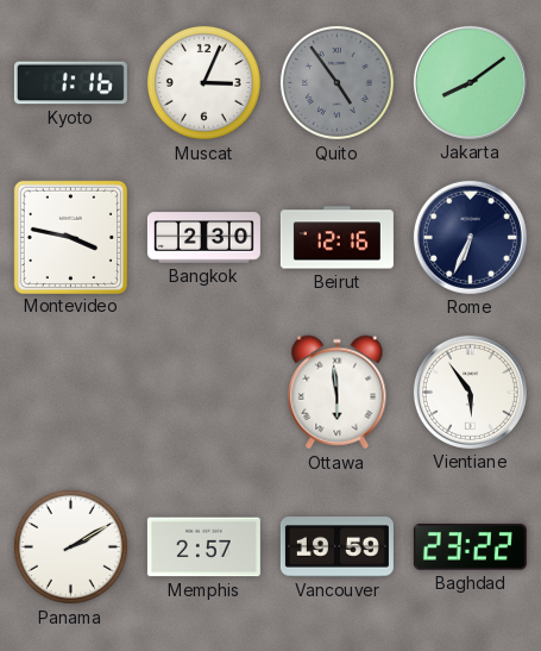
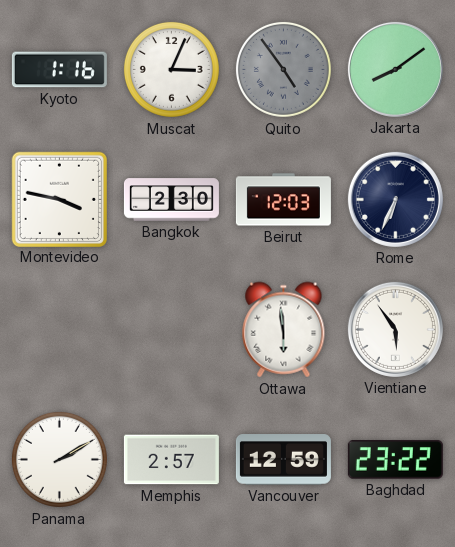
Beirut: 12:16 -> 12:03 (283, 200)
Vancouver: 19:59 -> 12:59 (283, 460)
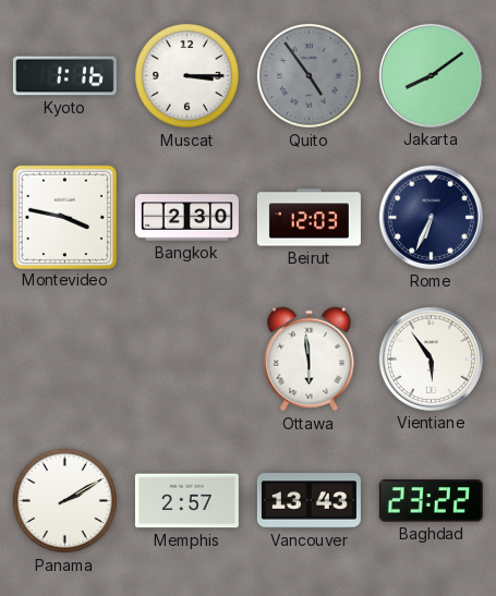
Muscat: 3:04 -> 3:15 (186, 75)
Vancouver: 12:59 -> 13:43 (309, 501)
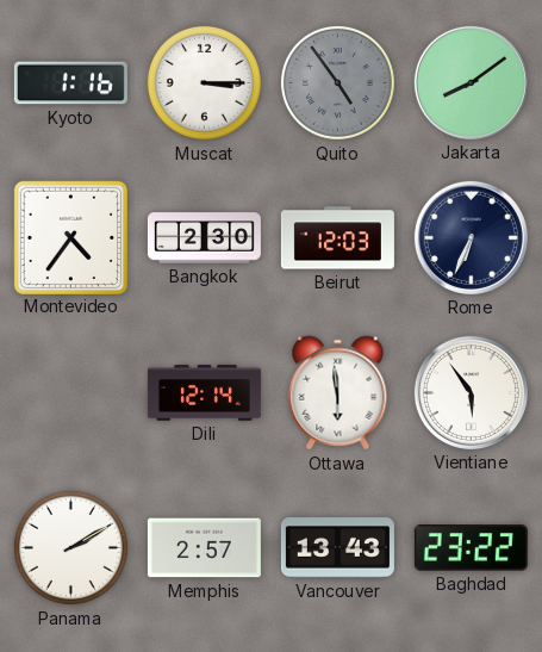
Montevideo: 3:47 -> 4:36 (70, 237)
Dili: none -> 12:14 (204, 393)
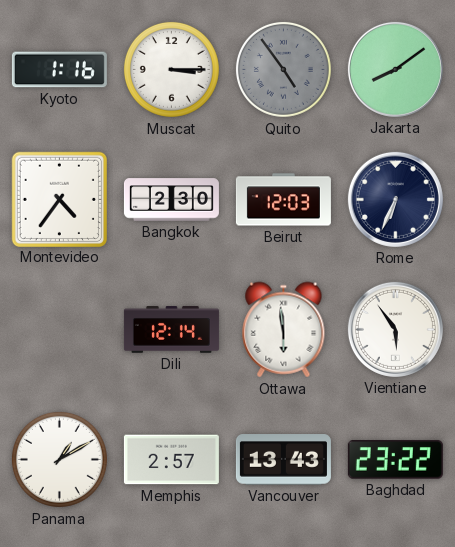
Panama: 2:10 -> 1:10 (59, 459)
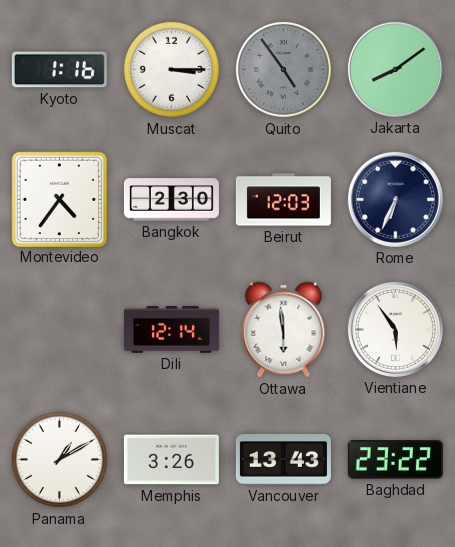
Memphis: 2:57 -> 3:26 (171, 460)
